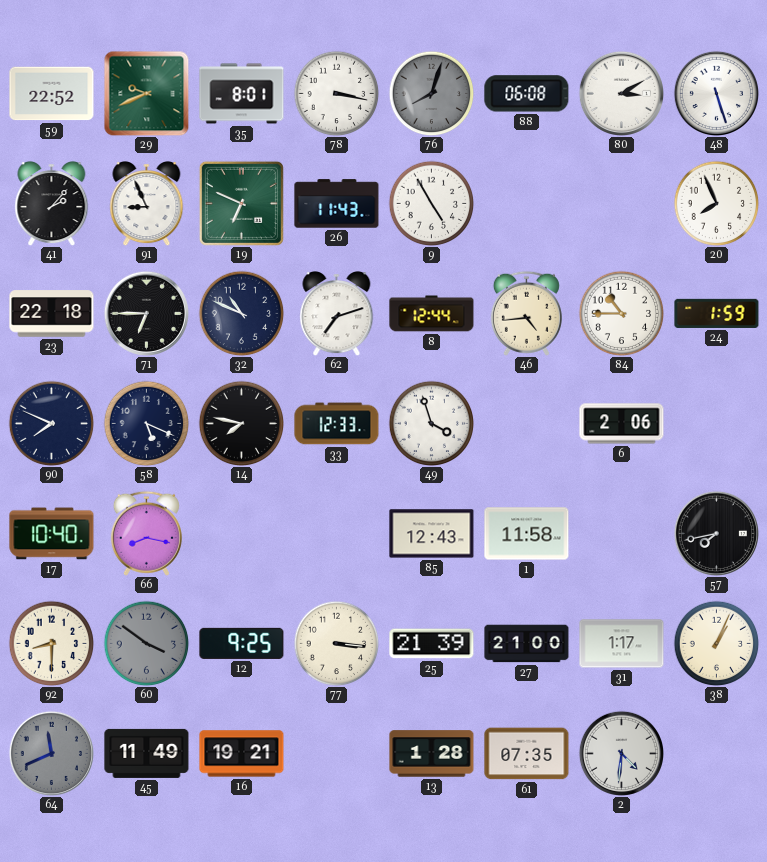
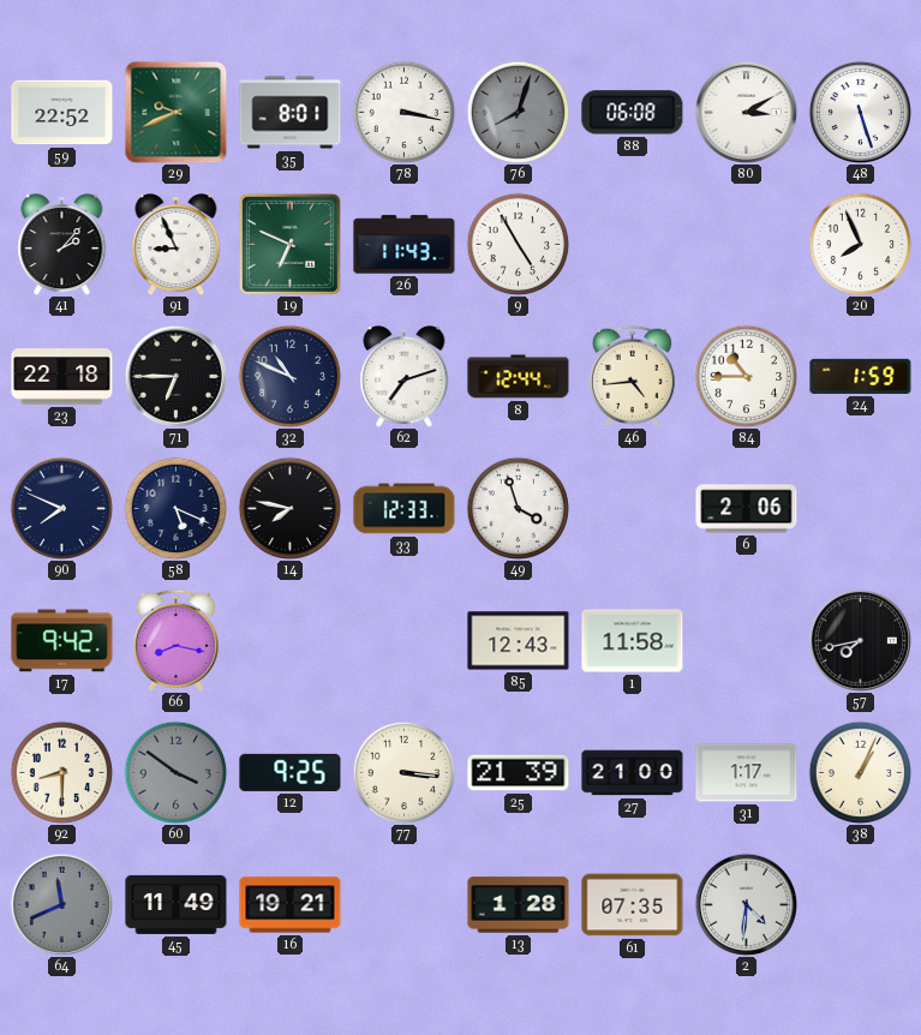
17: 10:40 -> 9:42 (62, 641)
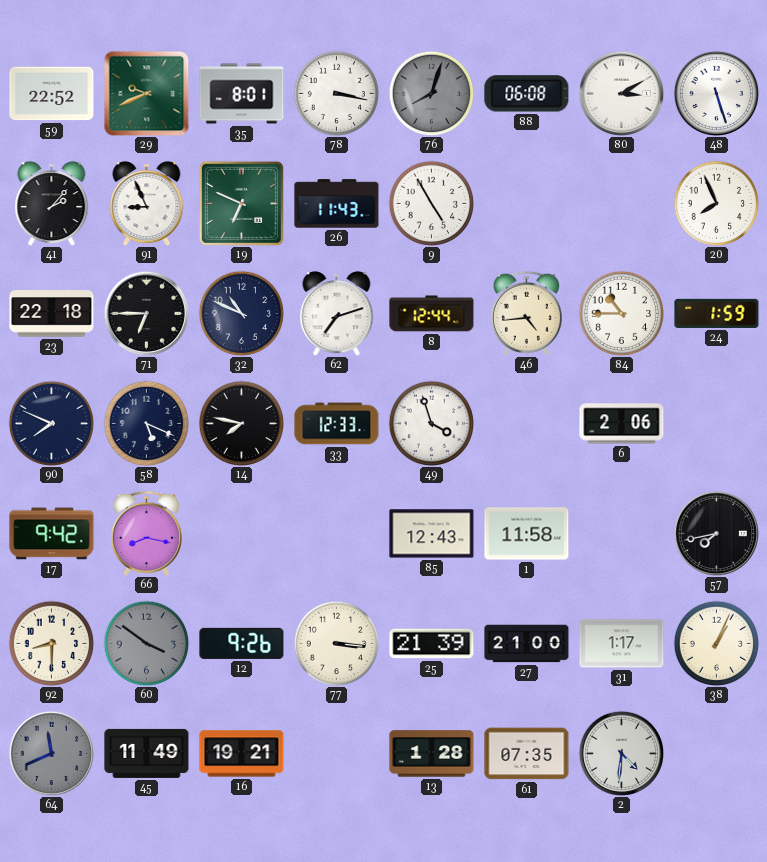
12: 9:25 -> 9:26 (242, 643)
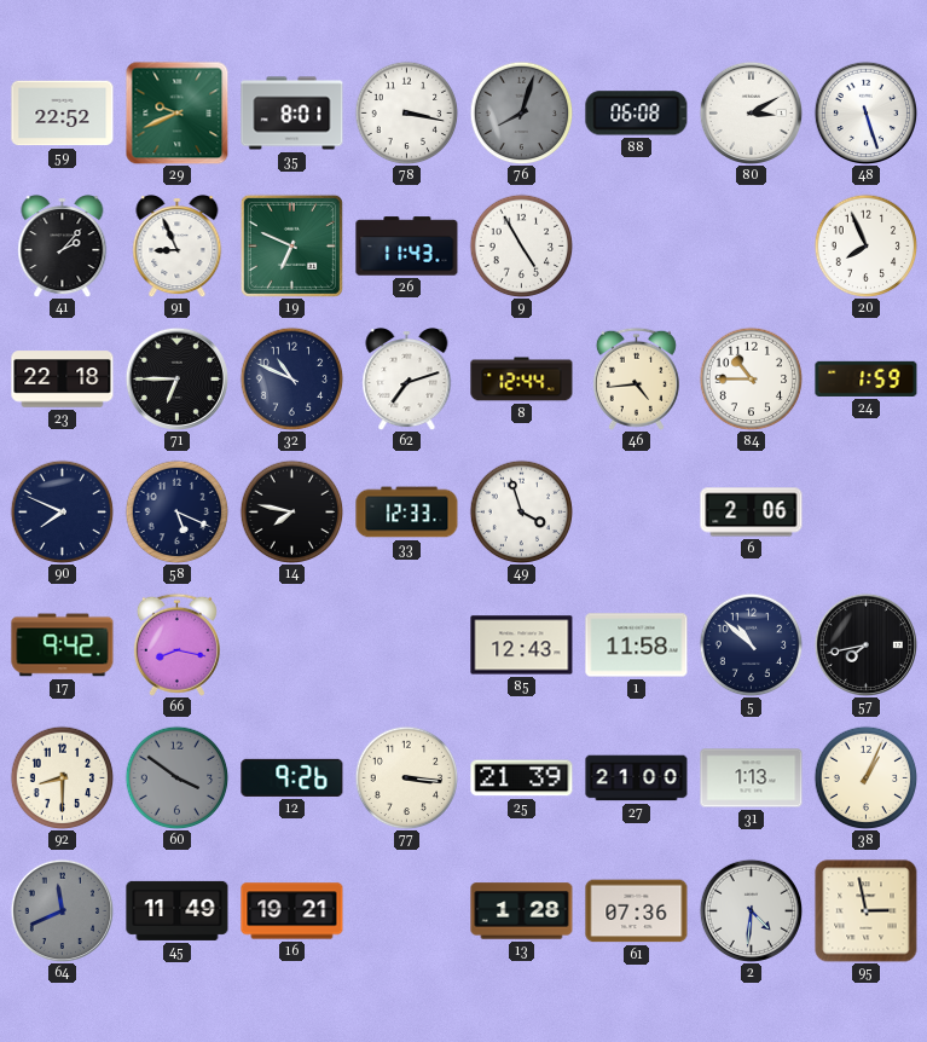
5: none -> 10:52 (751, 644)
31: 1:17 -> 1:13 (752, 778)
61: 07:35 -> 07:36 (637, 911)
95: none -> 2:58 (867, 911)
